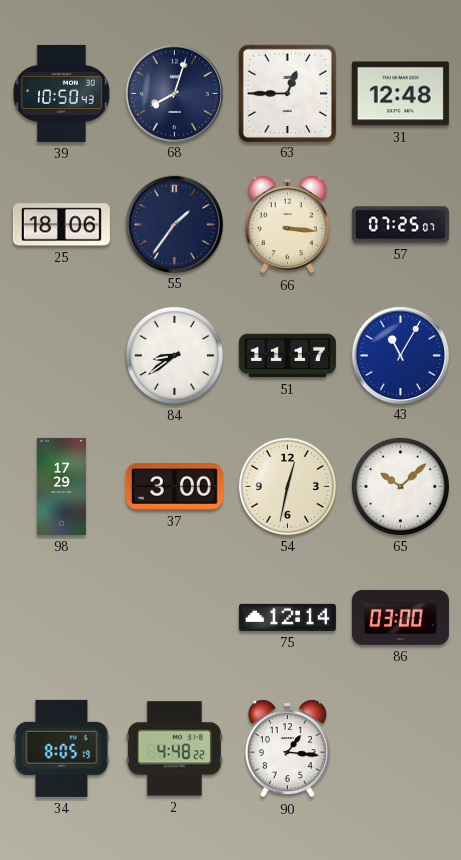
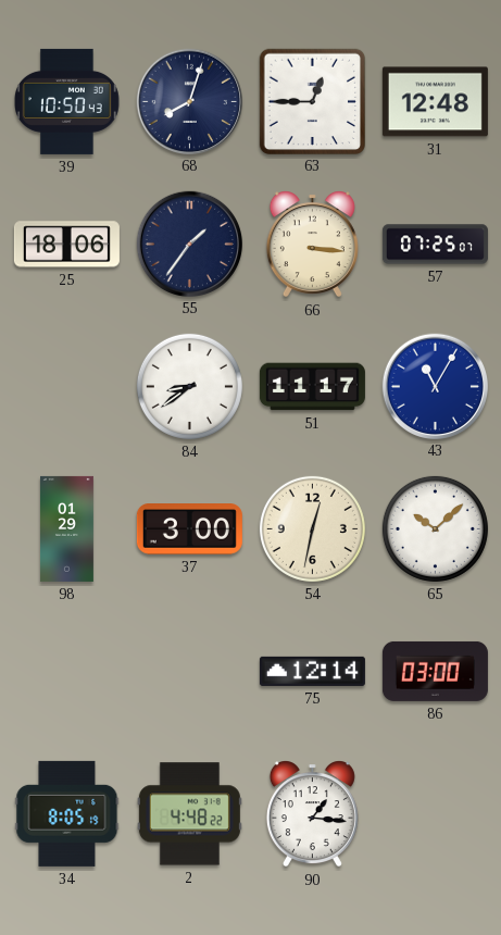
98: 17:29 -> 01:29 (66, 528)
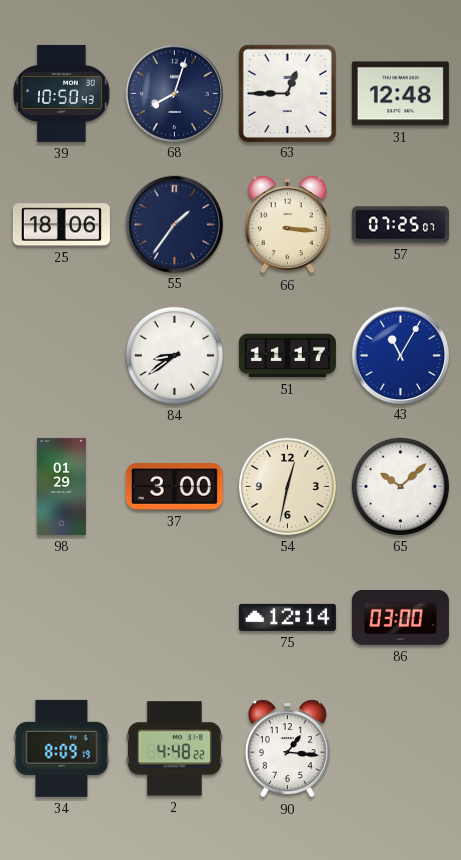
34: 8:05 -> 8:09 (62, 748)
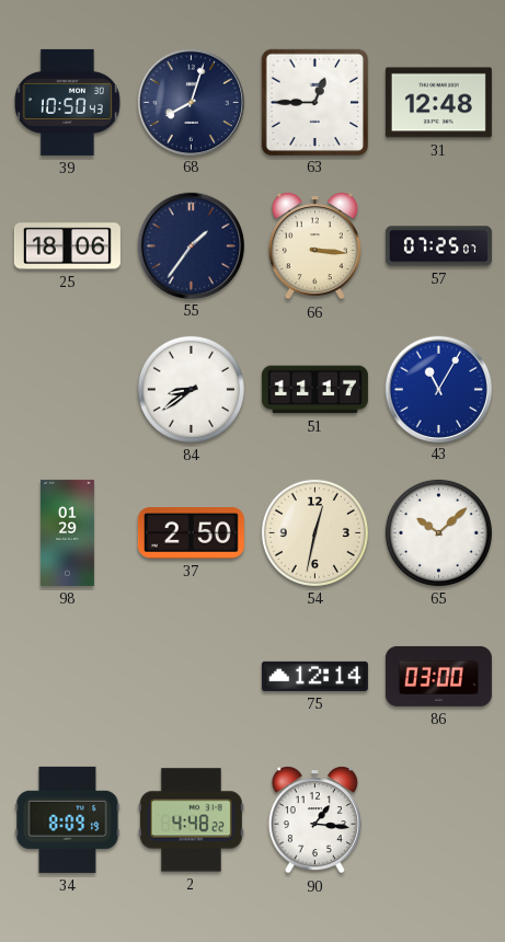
37: 3:00 -> 2:50 (191, 533)
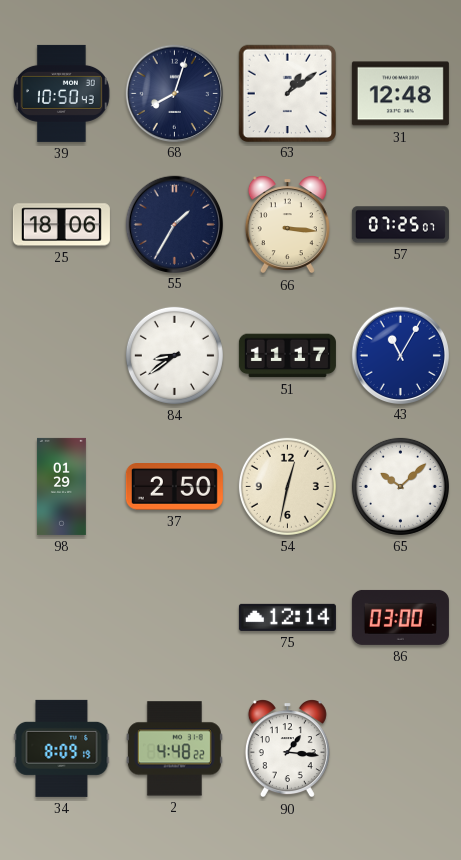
63: 12:45 -> 1:09 (287, 93)
55: 1:36 -> 1:35 (174, 224)
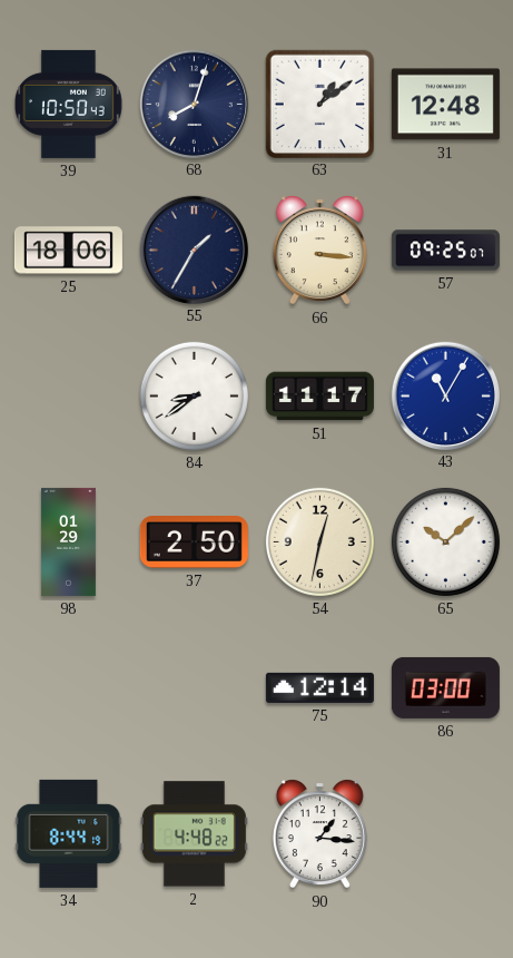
57: 07:25 -> 09:25 (445, 251)
34: 8:09 -> 8:44 (69, 833)
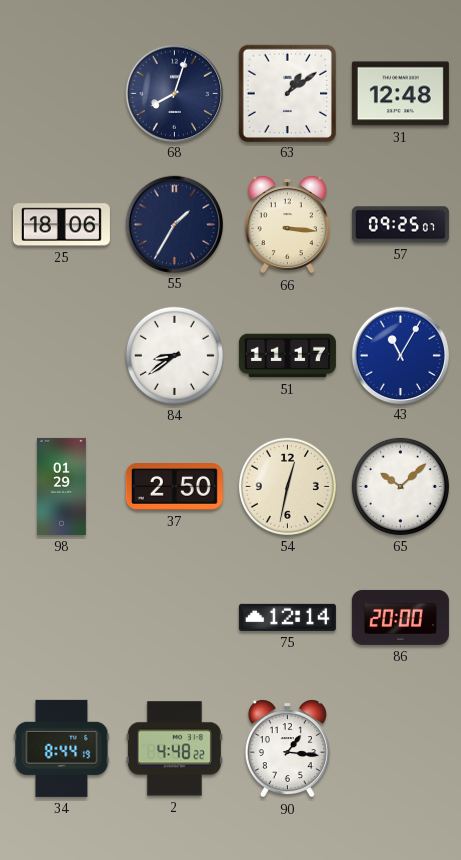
39: 10:50 -> none (68, 104)
86: 03:00 -> 20:00 (400, 617)
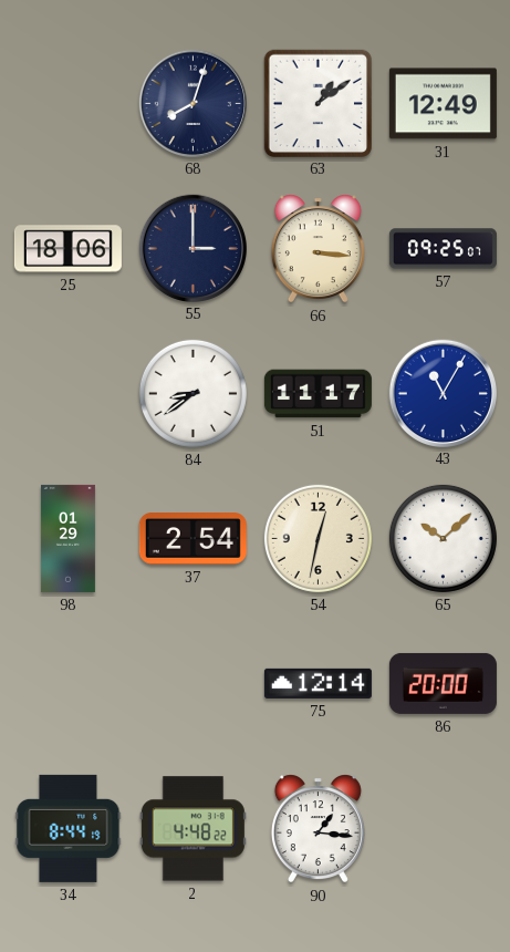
31: 12:48 -> 12:49 (443, 104)
55: 1:35 -> 3:00 (192, 248)
37: 2:50 -> 2:54 (192, 539)
